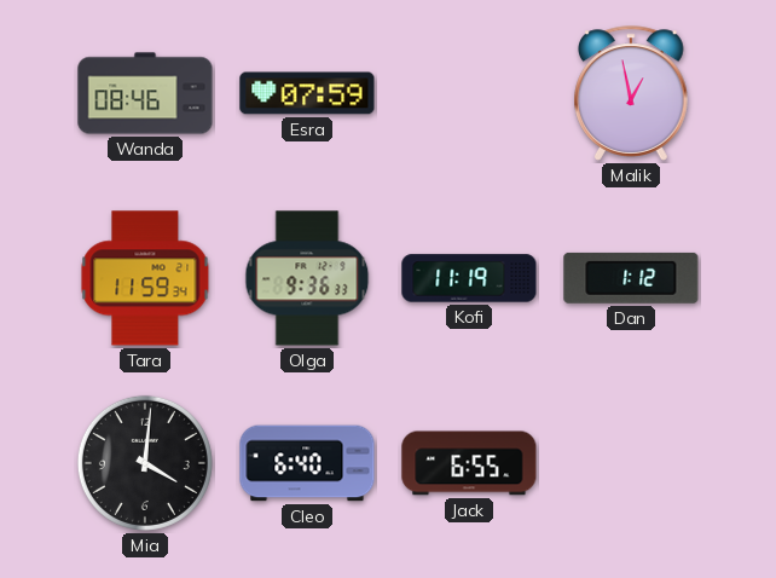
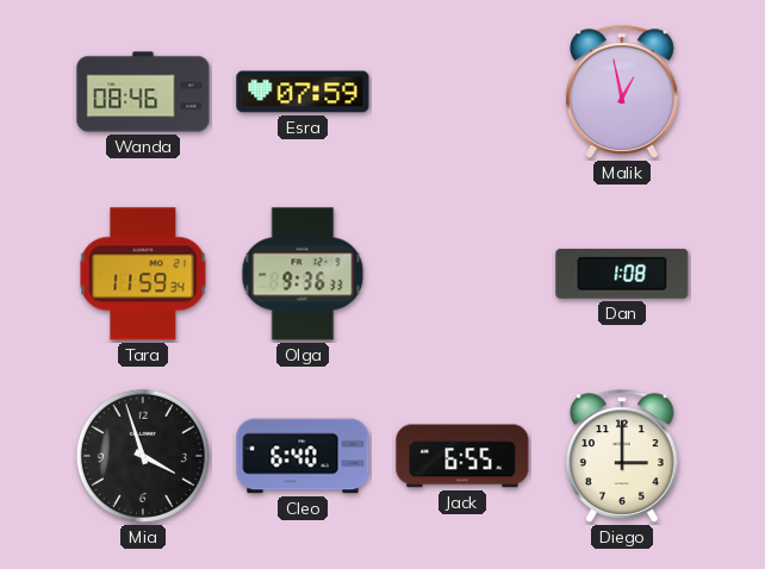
Kofi: 11:19 -> none (469, 278)
Dan: 1:12 -> 1:08 (622, 274)
Mia: 4:01 -> 3:57 (143, 456)
Diego: none -> 3:00 (623, 456)
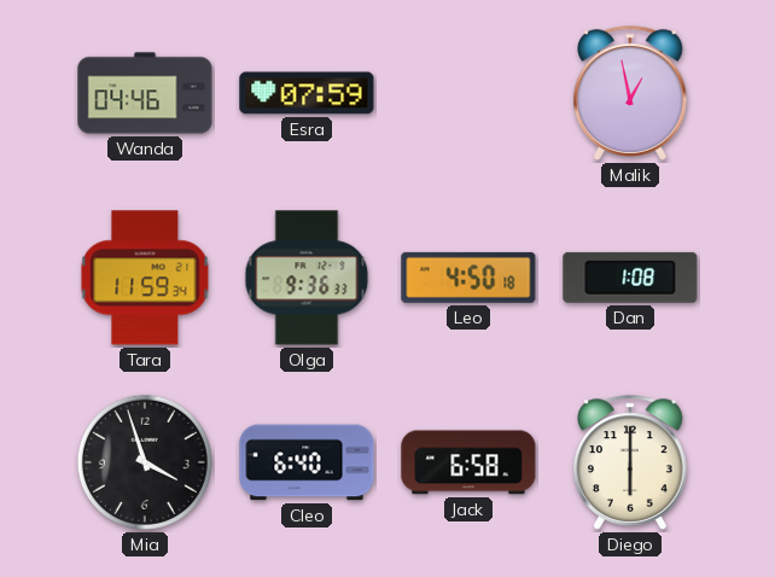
Wanda: 08:46 -> 04:46 (145, 93)
Leo: none -> 4:50 (468, 278)
Jack: 6:55 -> 6:58 (468, 462)
Diego: 3:00 -> 6:00 (631, 462)
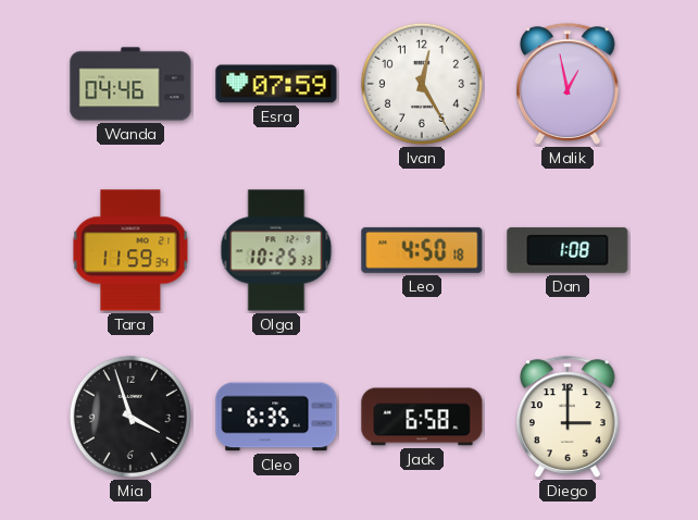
Ivan: none -> 12:25 (422, 84)
Olga: 9:36 -> 10:25 (276, 250)
Cleo: 6:40 -> 6:35 (276, 417)
Diego: 6:00 -> 3:00 (569, 417)
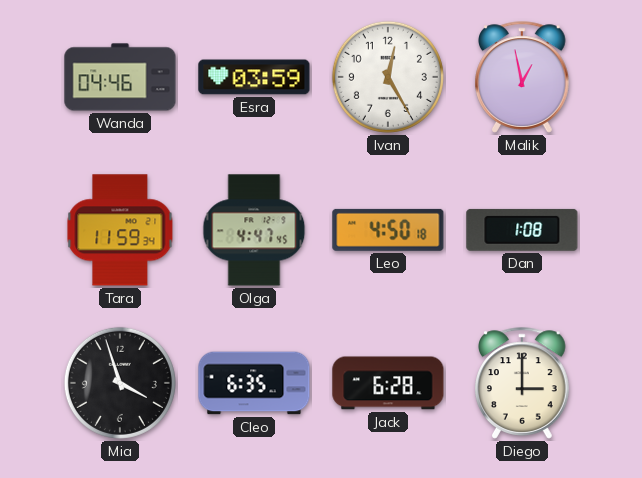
Esra: 07:59 -> 03:59 (254, 77)
Olga: 10:25 -> 4:47 (254, 230)
Jack: 6:58 -> 6:28 (388, 383)
